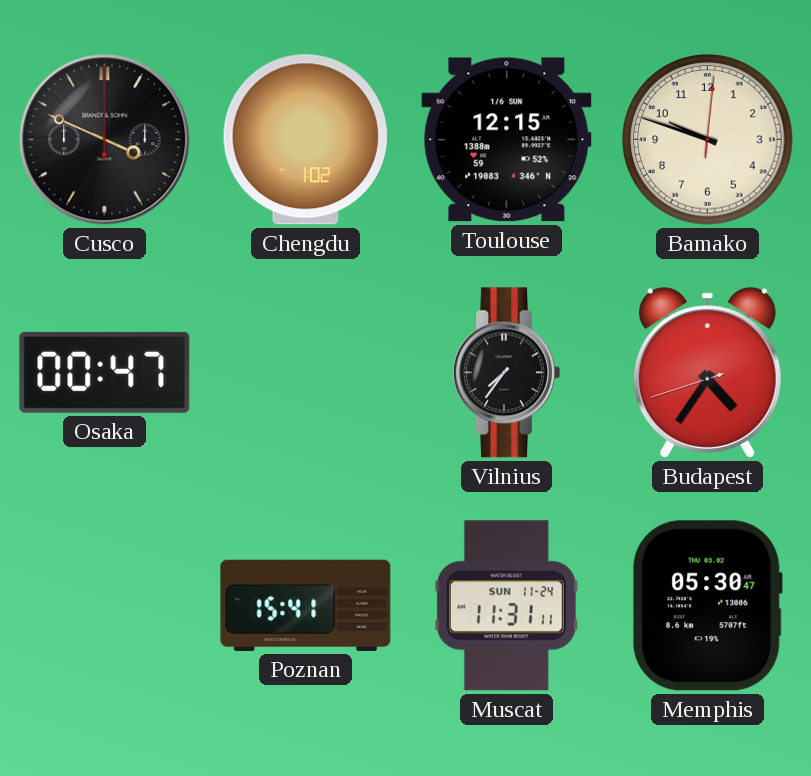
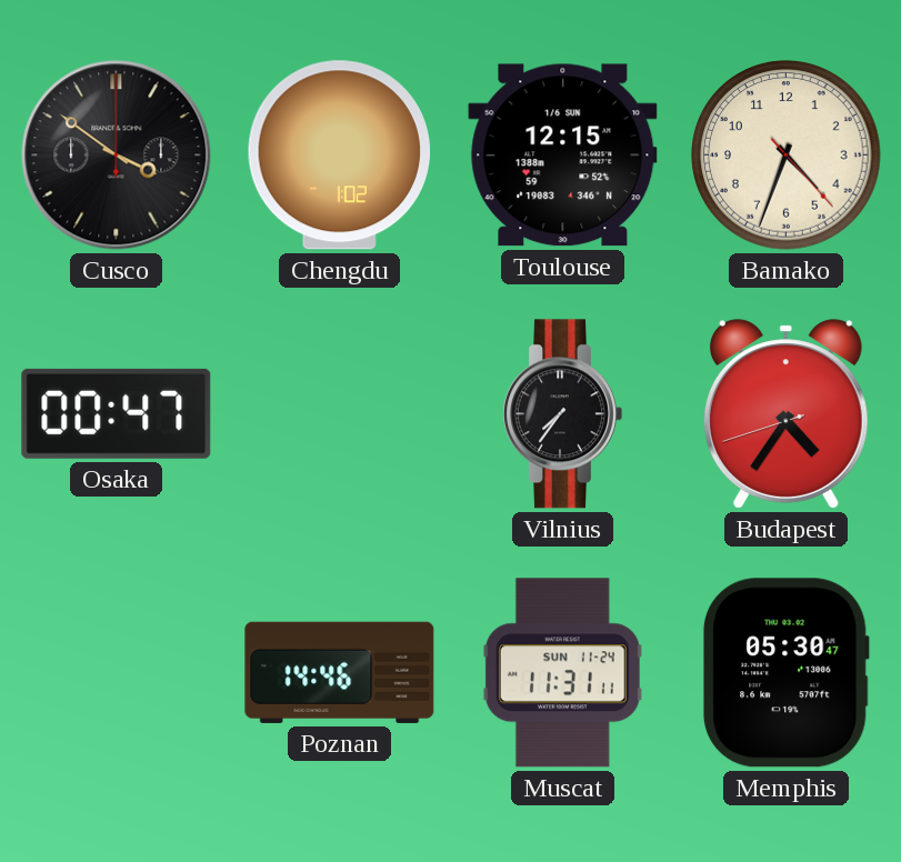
Cusco: 3:49 -> 3:51 (117, 156)
Bamako: 9:48 -> 4:33 (787, 156)
Poznan: 15:41 -> 14:46 (340, 672)
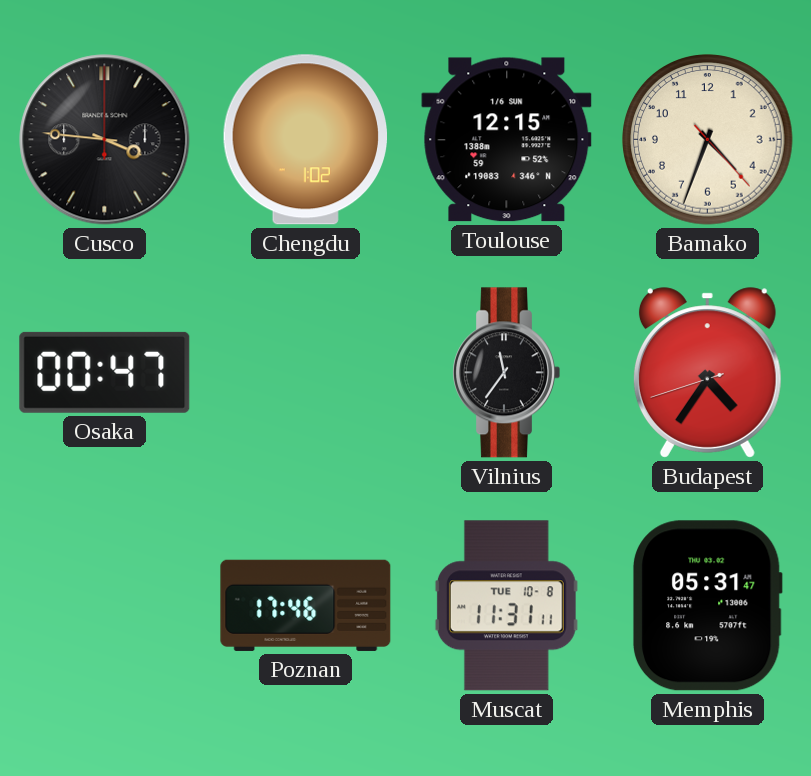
Cusco: 3:51 -> 3:46 (105, 140)
Vilnius: 7:36 -> 11:36 (506, 373)
Poznan: 14:46 -> 17:46 (306, 605)
Muscat date: SUN 11-24 -> TUE 10-8 (506, 606)
Memphis: 05:30 -> 05:31 (707, 606)
